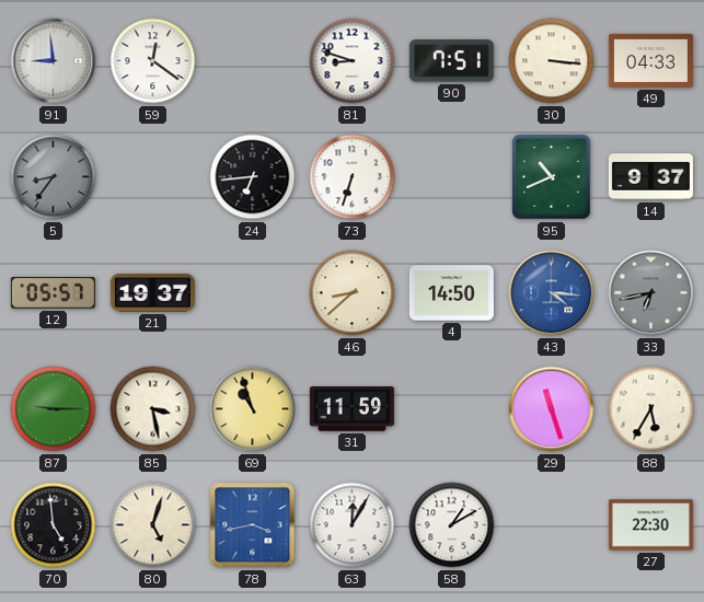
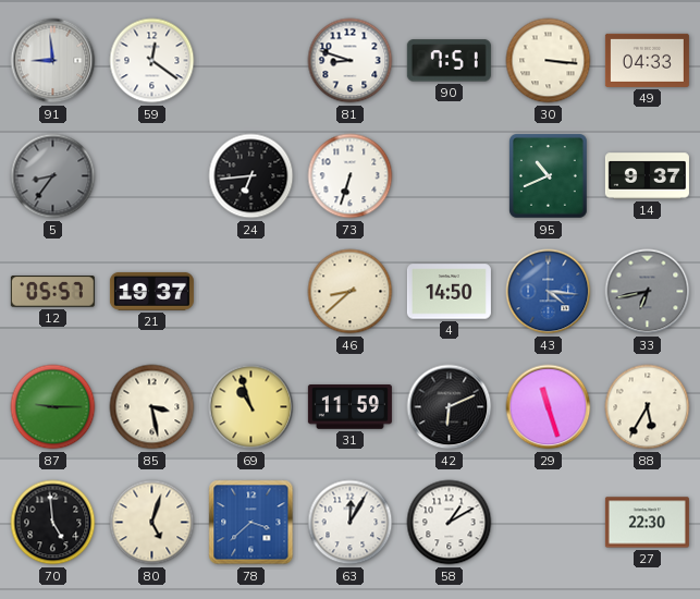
42: none -> 6:11 (450, 407)
78: 3:43 -> 3:38 (251, 523)
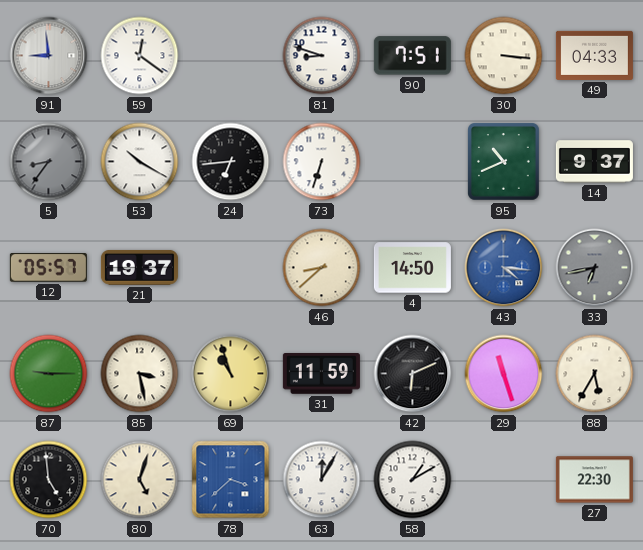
53: none -> 10:20 (140, 162)
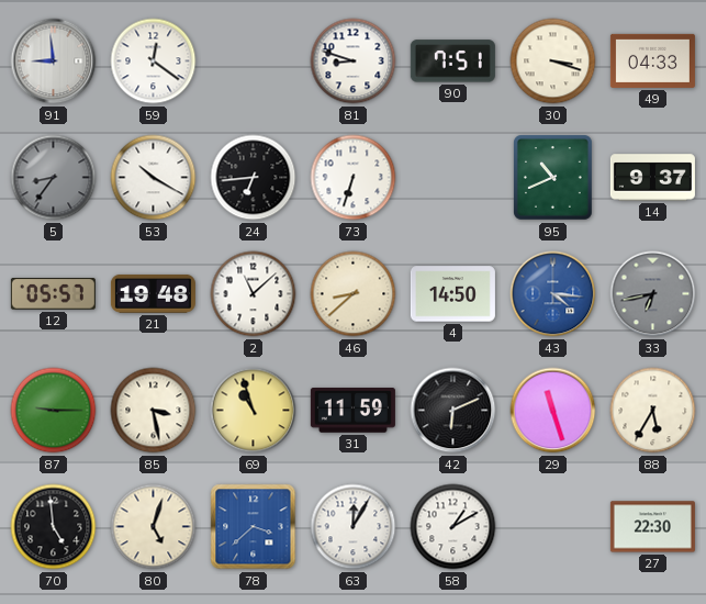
30: 3:16 -> 3:18 (553, 61)
21: 19:37 -> 19:48 (153, 293)
2: none -> 11:08 (254, 294)
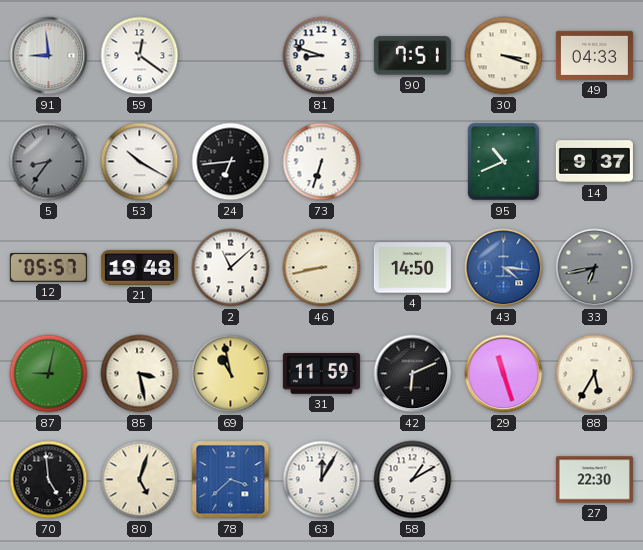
46: 8:38 -> 8:43 (322, 268)
87: 9:15 -> 9:02 (49, 374)
69: 10:57 -> 10:58 (231, 374)
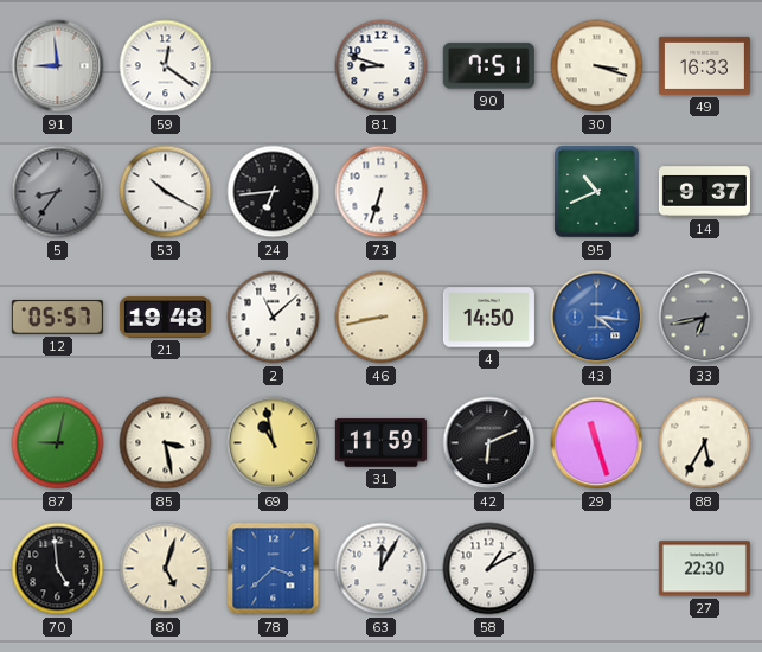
49: 04:33 -> 16:33 (704, 65)
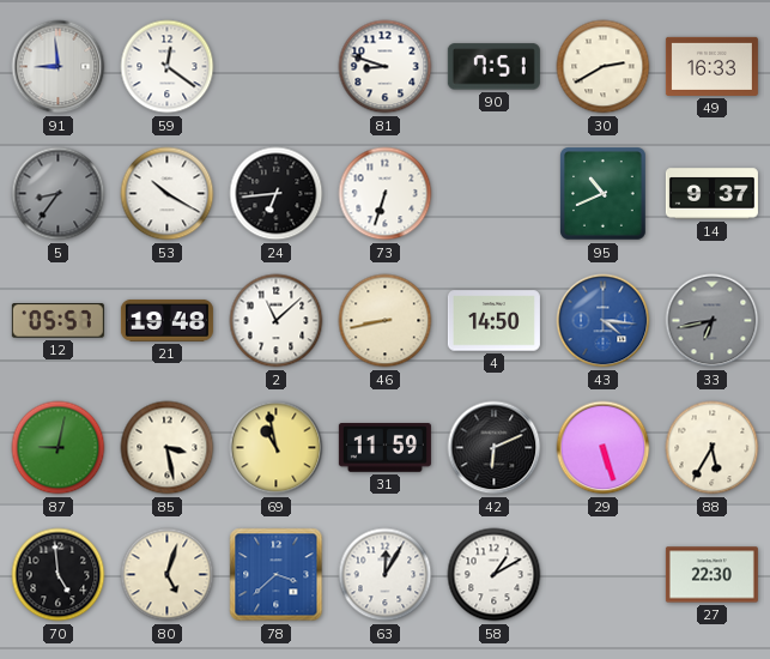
30: 3:18 -> 2:40 (604, 67)
29: 11:27 -> 5:27 (604, 448)
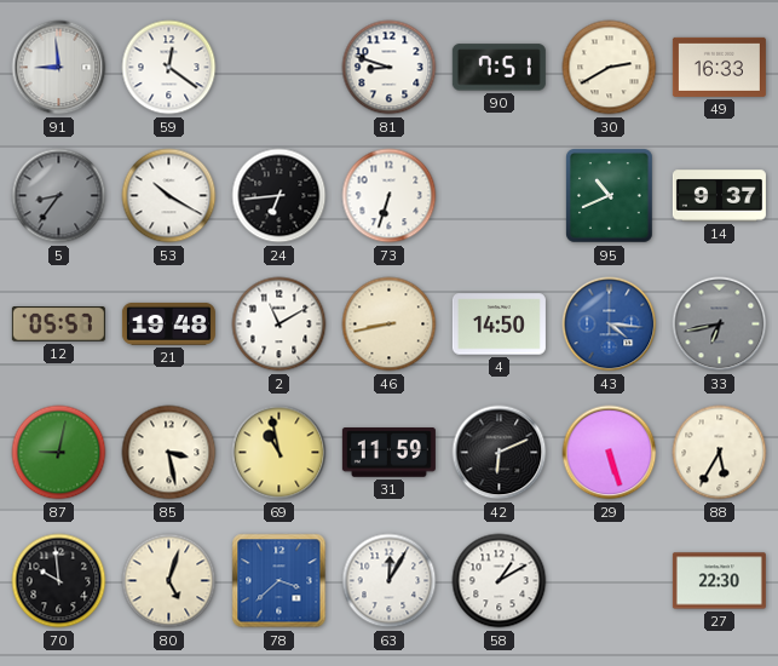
2: 11:08 -> 11:10 (279, 325)
70: 4:59 -> 9:59 (59, 581)
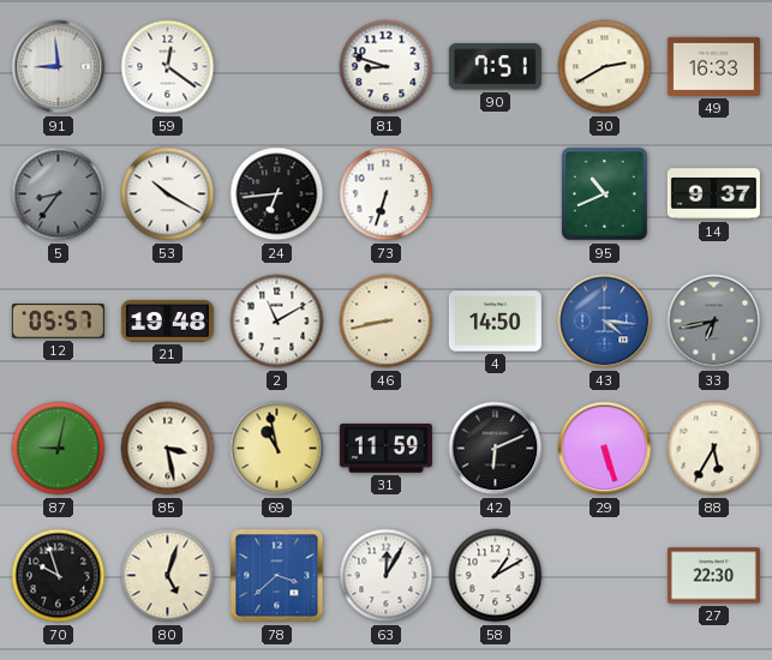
70: 9:59 -> 9:57 (59, 576)
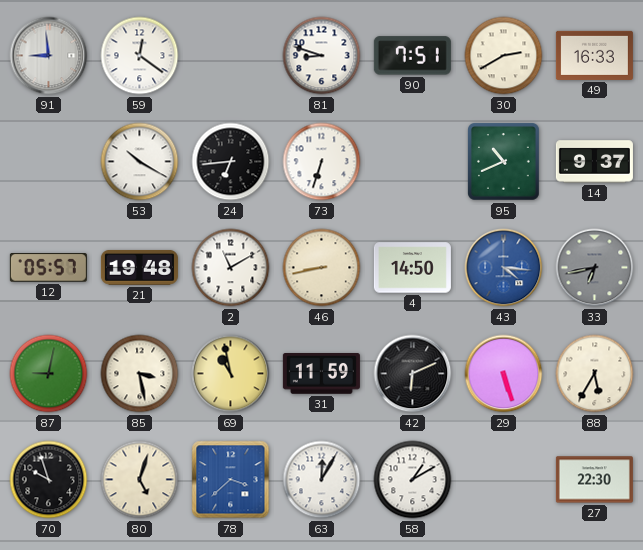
5: 8:36 -> none (59, 194)
